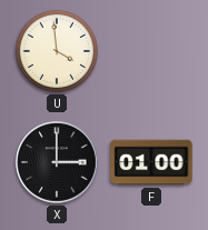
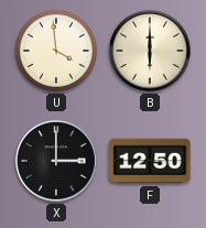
B: none -> 6:00 (150, 51)
F: 01:00 -> 12:50 (150, 161)
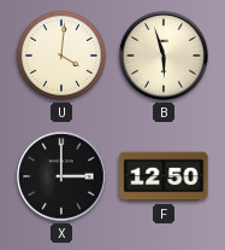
U: 3:59 -> 4:01 (61, 56)
B: 6:00 -> 5:57 (164, 56)
